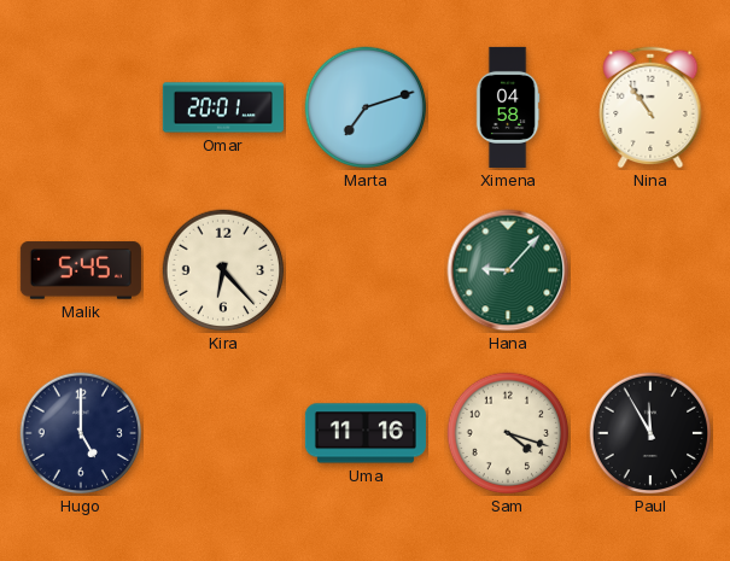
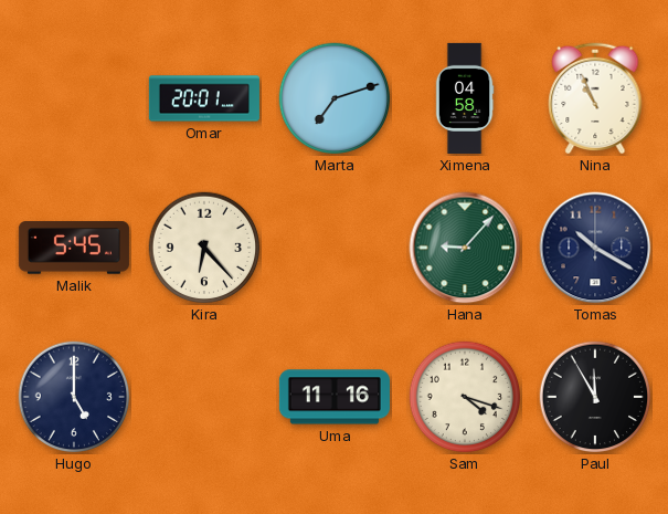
Nina: 10:54 -> 10:56 (595, 98)
Tomas: none -> 10:20 (595, 248)
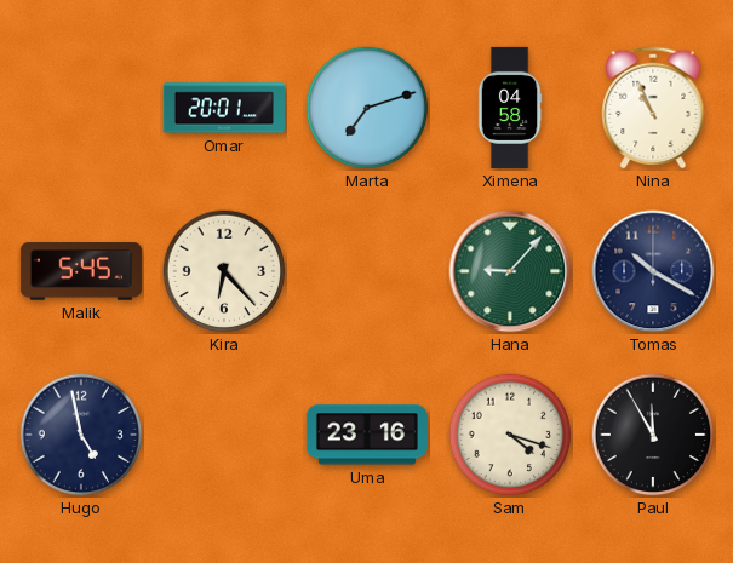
Hugo: 5:00 -> 4:58 (81, 435)
Uma: 11:16 -> 23:16 (367, 435)
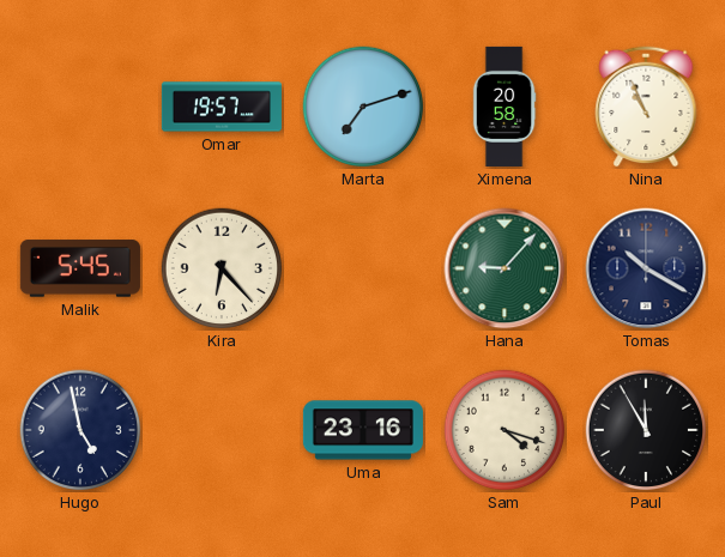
Omar: 20:01 -> 19:57 (222, 107)
Ximena: 04:58 -> 20:58 (505, 107)
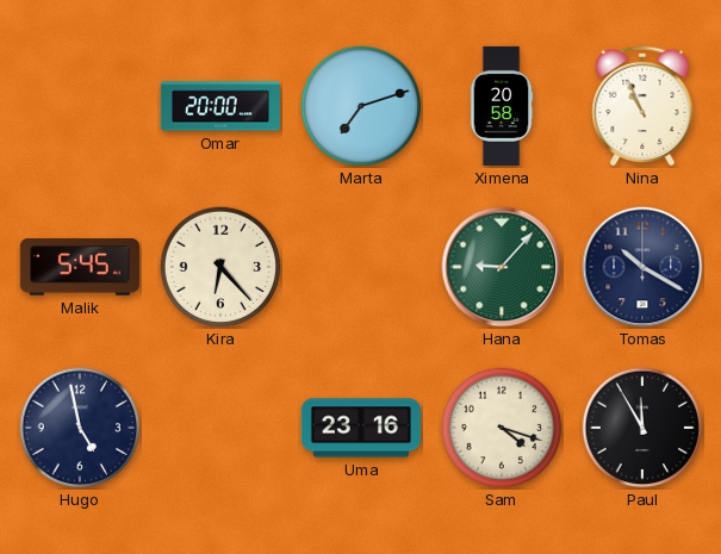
Omar: 19:57 -> 20:00 (220, 106)
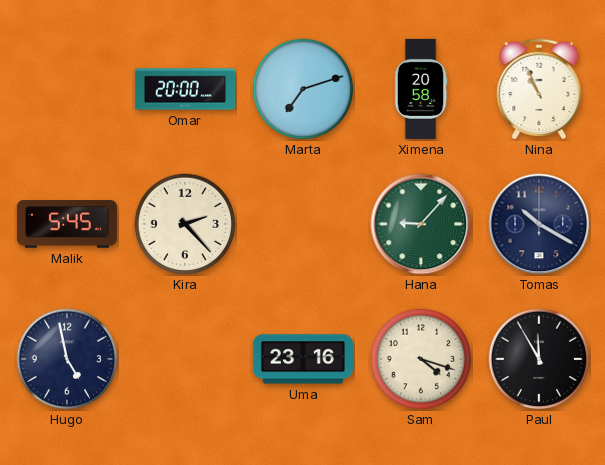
Kira: 6:23 -> 2:23 (185, 224)
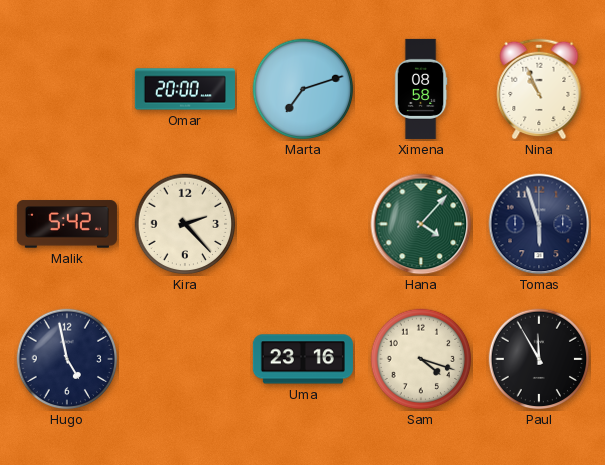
Ximena: 20:58 -> 08:58 (421, 89)
Malik: 5:45 -> 5:42 (67, 224)
Hana: 9:07 -> 4:07 (421, 224)
Tomas: 10:20 -> 5:57 (539, 224)
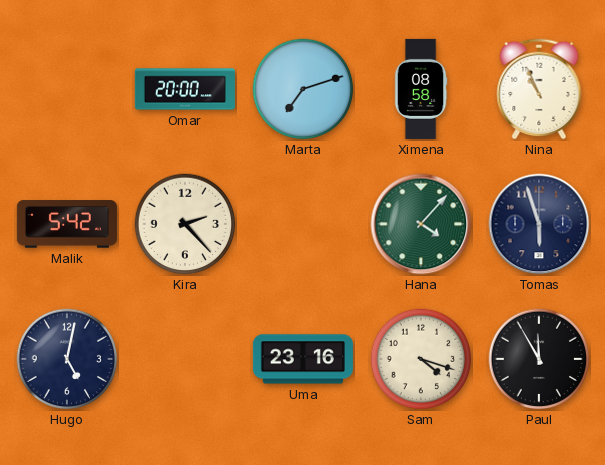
Hugo: 4:58 -> 5:02 (67, 359)
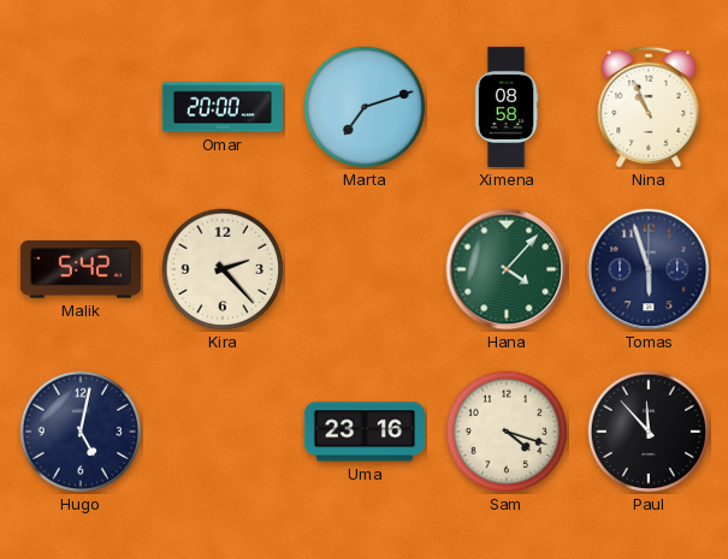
Paul: 11:55 -> 11:53 (649, 432)
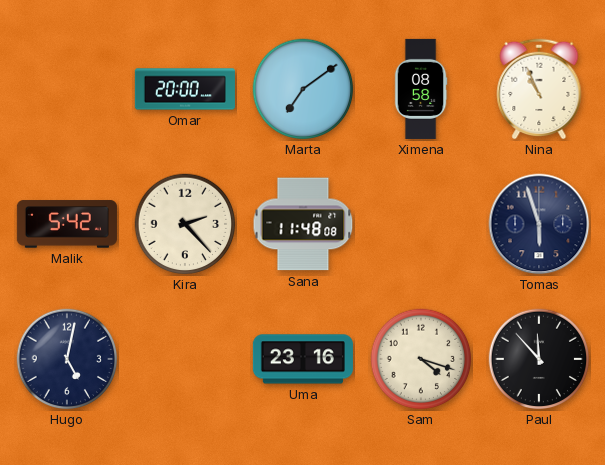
Marta: 7:12 -> 7:09 (303, 89)
Sana: none -> 11:48 (303, 224)
Hana: 4:07 -> none (507, 269)
